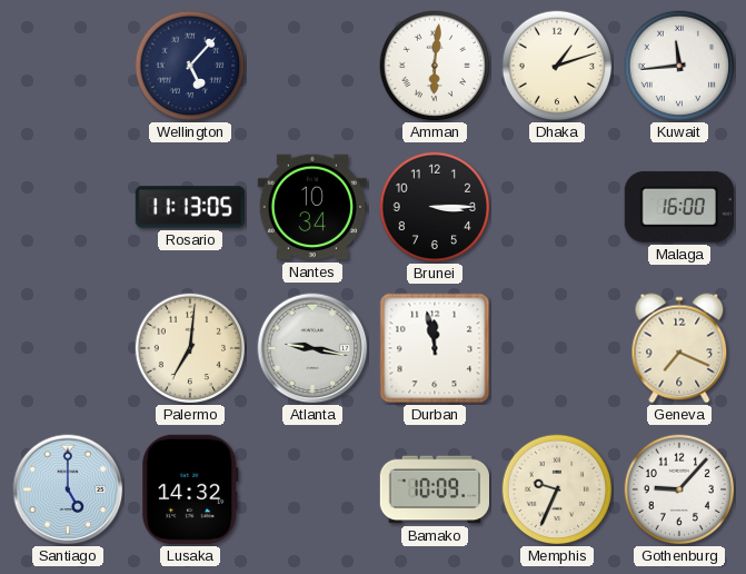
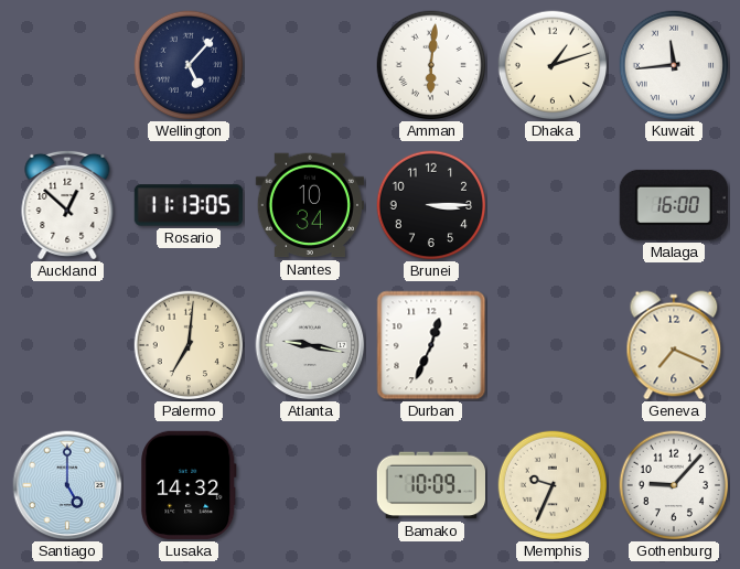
Auckland: none -> 12:52 (67, 205)
Durban: 11:58 -> 12:34 (431, 345)
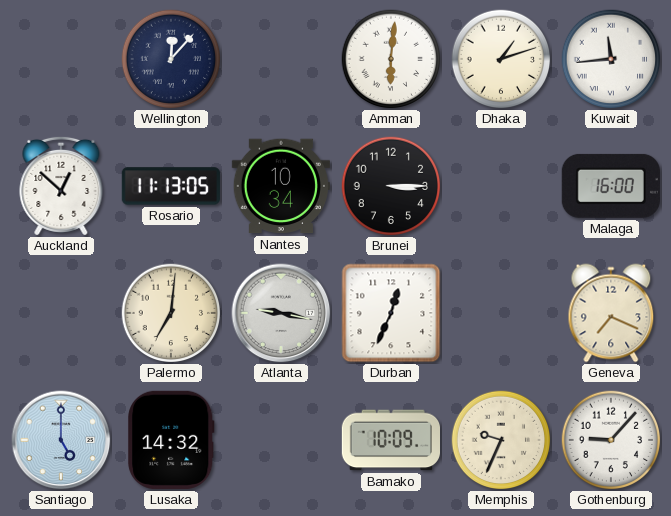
Wellington: 5:07 -> 12:07 (171, 59)
